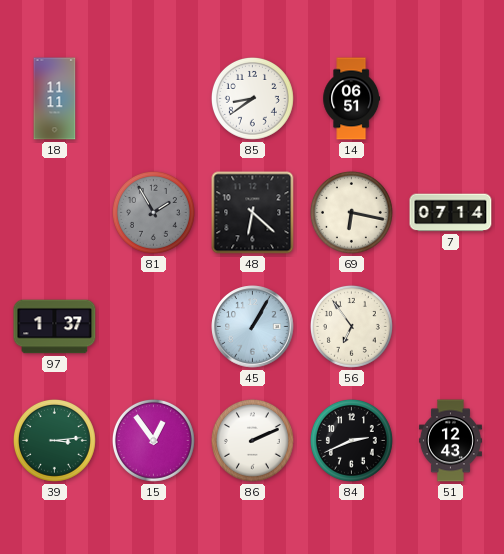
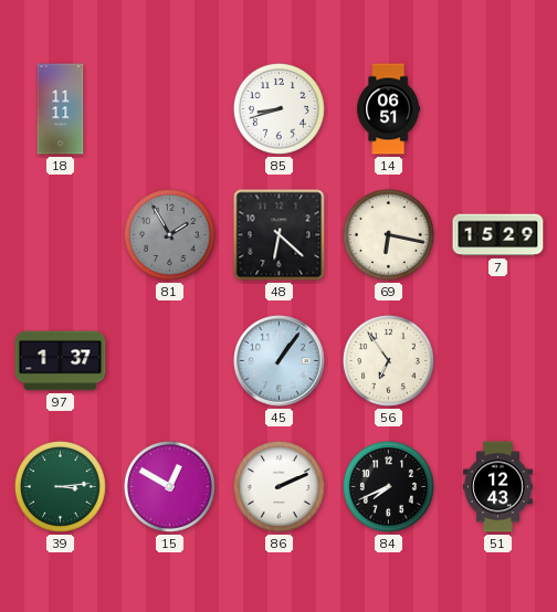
85: 8:39 -> 8:42 (278, 108)
7: 07:14 -> 15:29 (498, 235)
45: 1:05 -> 1:06 (280, 361)
15: 12:54 -> 12:50 (169, 486)
84: 2:41 -> 7:41 (388, 486)
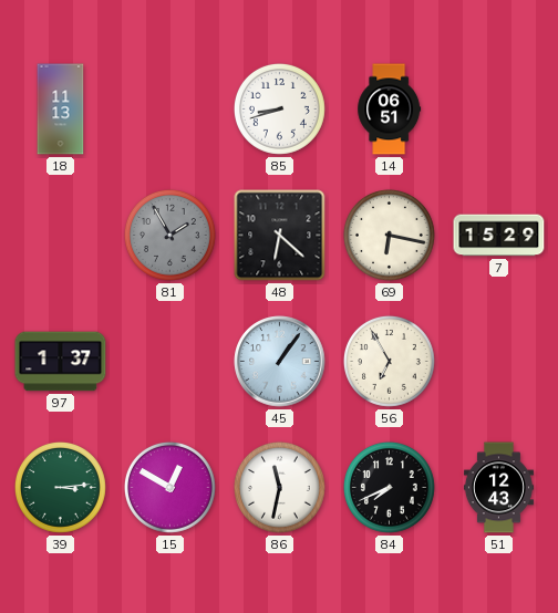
18: 11:11 -> 11:13 (61, 110)
56: 6:54 -> 6:55 (389, 361)
86: 2:11 -> 11:32 (279, 487)
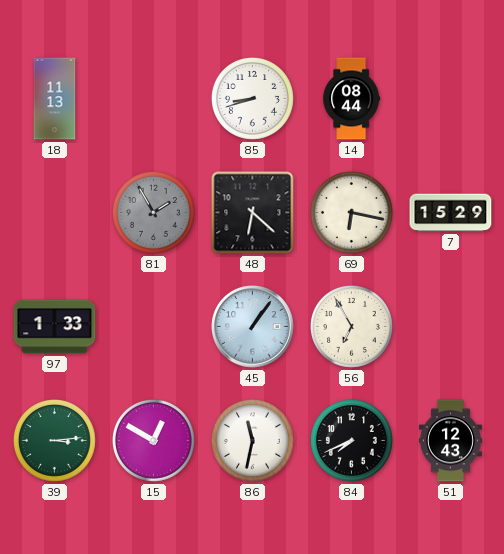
14: 06:51 -> 08:44 (352, 99)
97: 1:37 -> 1:33 (55, 327)
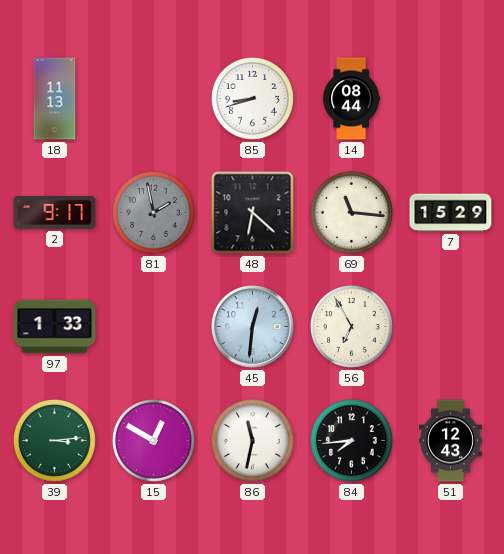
2: none -> 9:17 (55, 212)
81: 1:55 -> 1:58 (153, 212)
69: 6:17 -> 11:16 (351, 212)
45: 1:06 -> 12:31 (253, 327)
84: 7:41 -> 7:44 (351, 440)
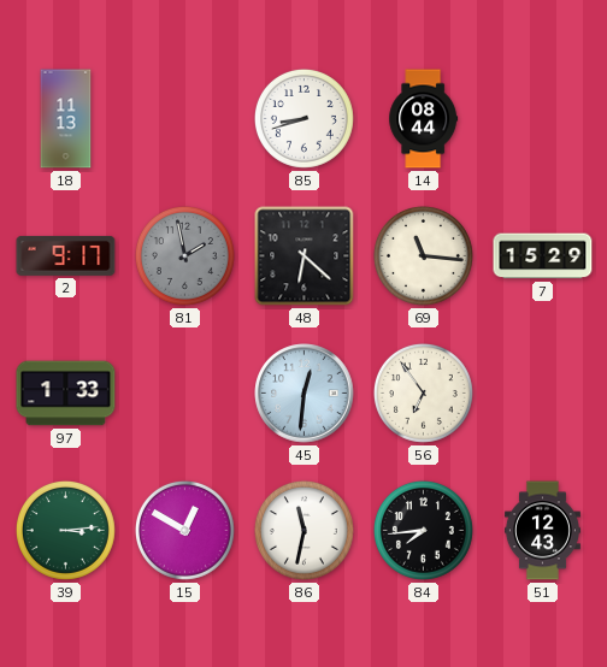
56: 6:55 -> 6:54 (423, 392)
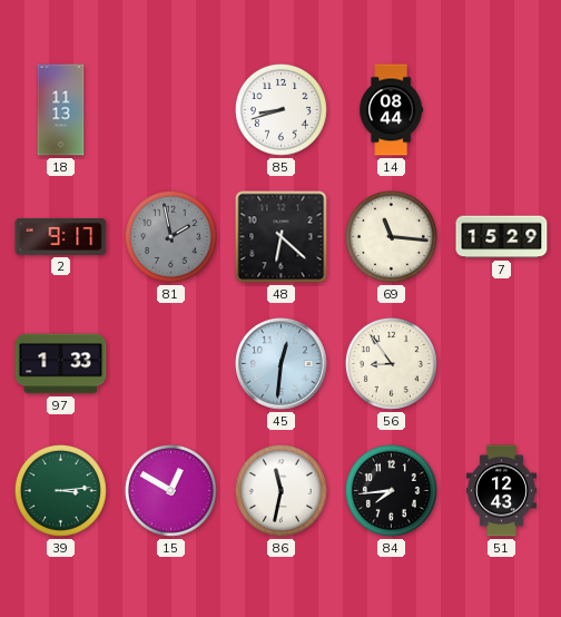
56: 6:54 -> 8:54 (391, 363)
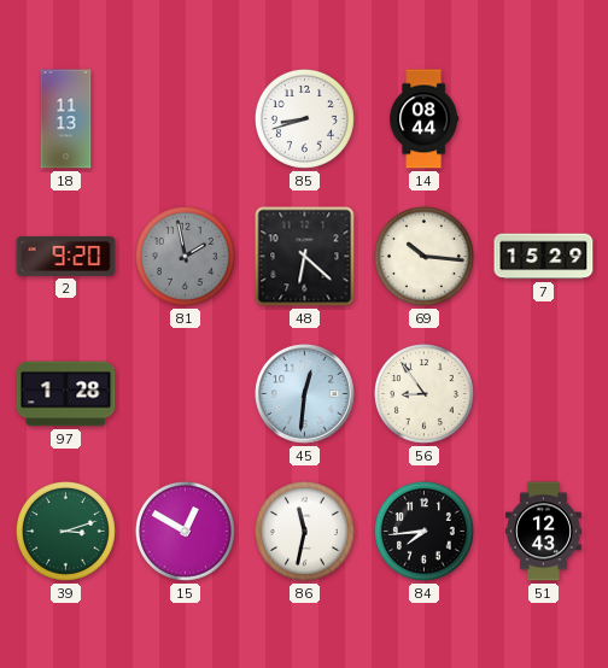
2: 9:17 -> 9:20 (66, 256)
69: 11:16 -> 10:16 (423, 256)
97: 1:33 -> 1:28 (66, 394)
39: 3:14 -> 3:12 (65, 531)
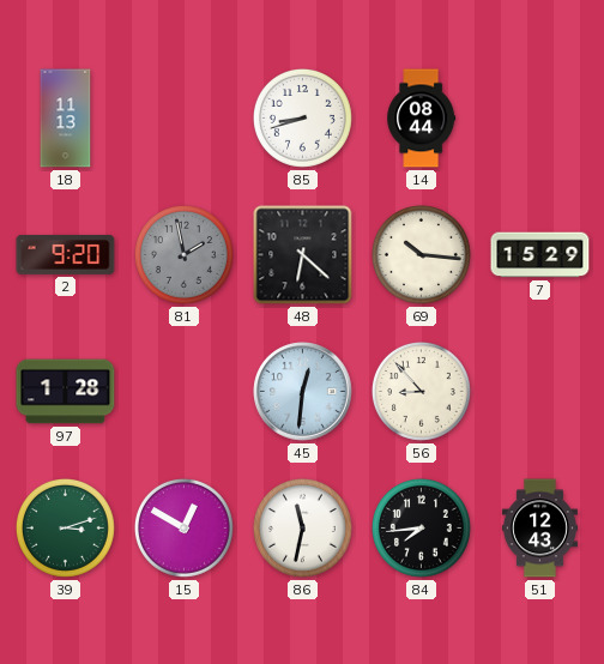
56: 8:54 -> 8:53 (421, 391)
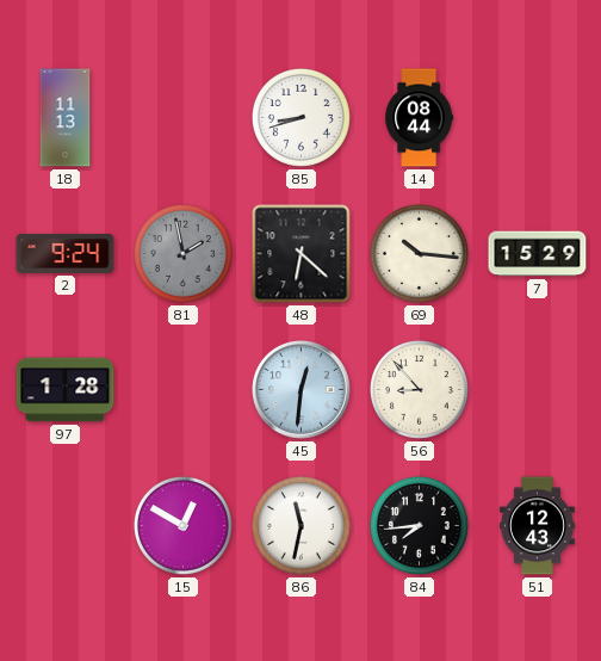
2: 9:20 -> 9:24 (66, 253)
39: 3:12 -> none (65, 527)
